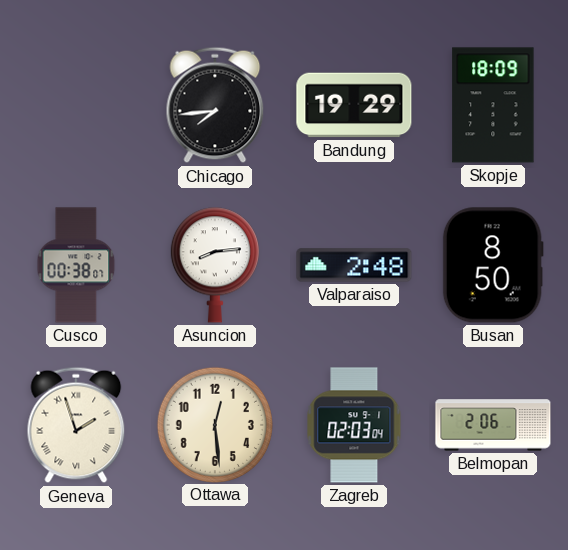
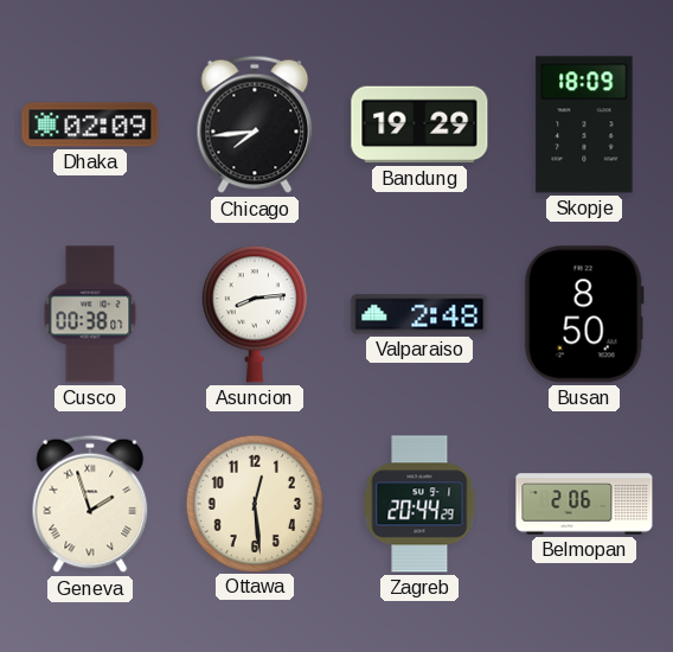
Dhaka: none -> 02:09 (90, 124)
Zagreb: 02:03 -> 20:44 (419, 504)
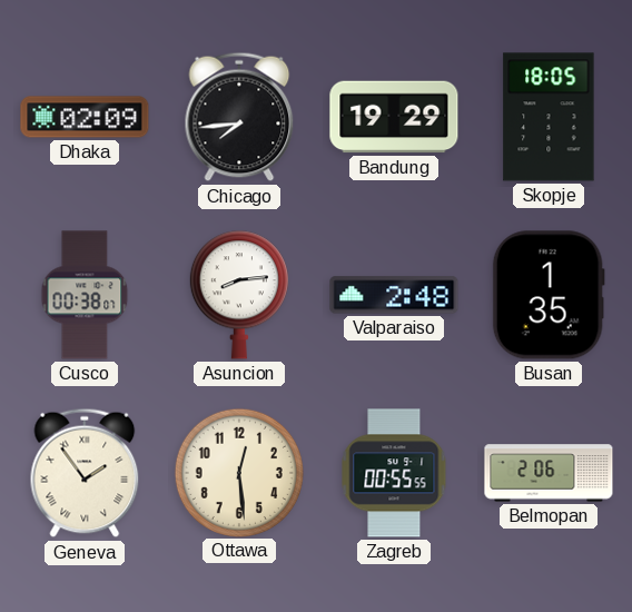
Skopje: 18:09 -> 18:05 (549, 117)
Busan: 8:50 -> 1:35 (549, 295)
Geneva: 1:57 -> 1:54 (85, 473)
Zagreb: 20:44 -> 00:55 (394, 473)
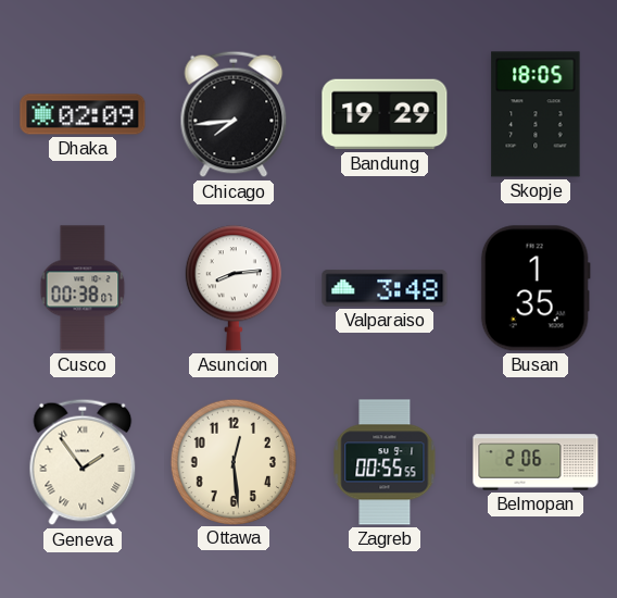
Valparaiso: 2:48 -> 3:48 (385, 288)
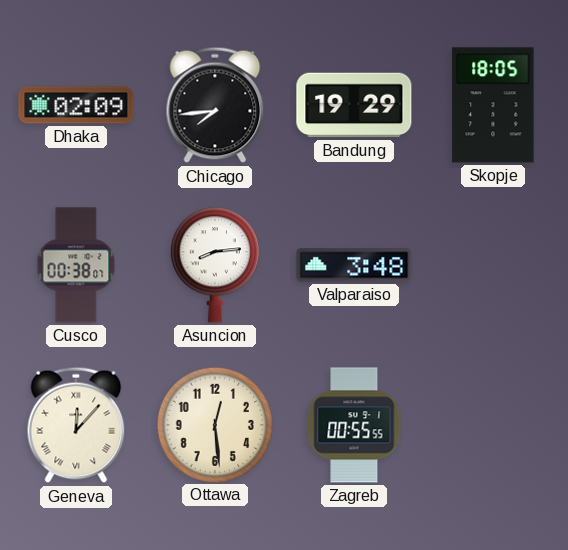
Busan: 1:35 -> none (536, 288)
Geneva: 1:54 -> 12:07 (76, 425)
Belmopan: 2:06 -> none (536, 462)
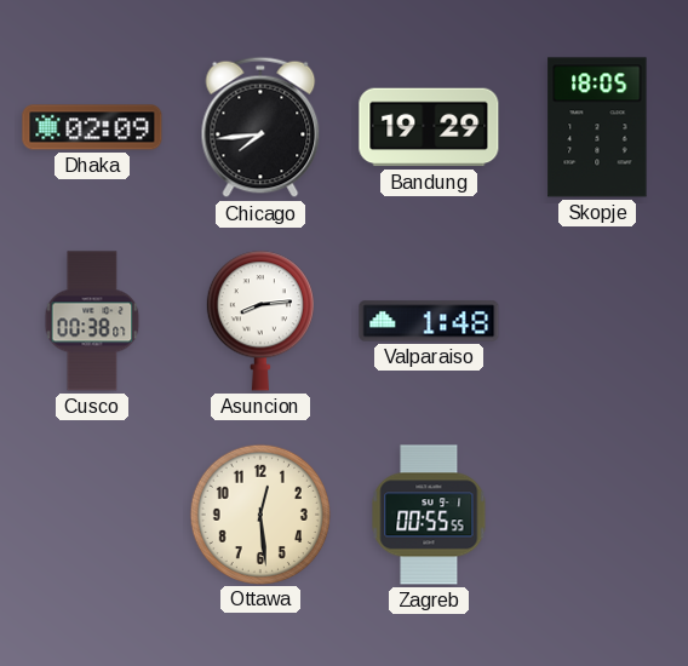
Valparaiso: 3:48 -> 1:48 (429, 321)
Geneva: 12:07 -> none (76, 425)
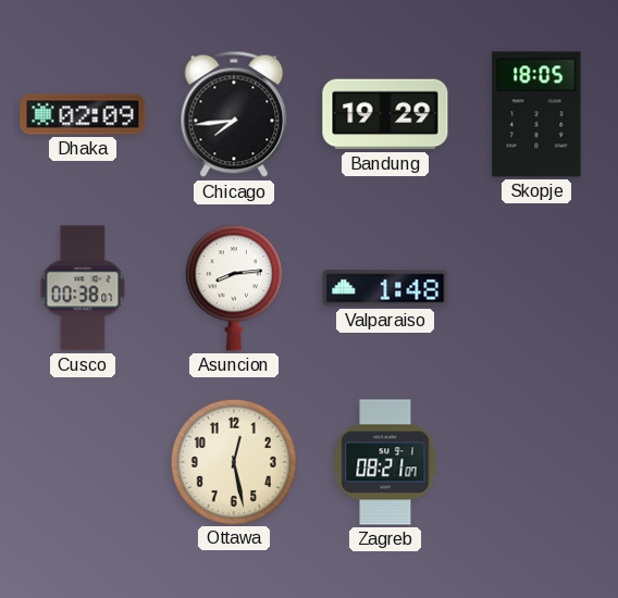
Ottawa: 12:29 -> 12:28 (233, 461)
Zagreb: 00:55 -> 08:21 (385, 462)
